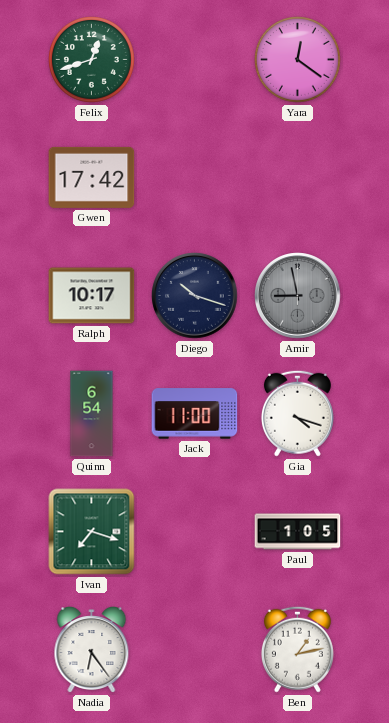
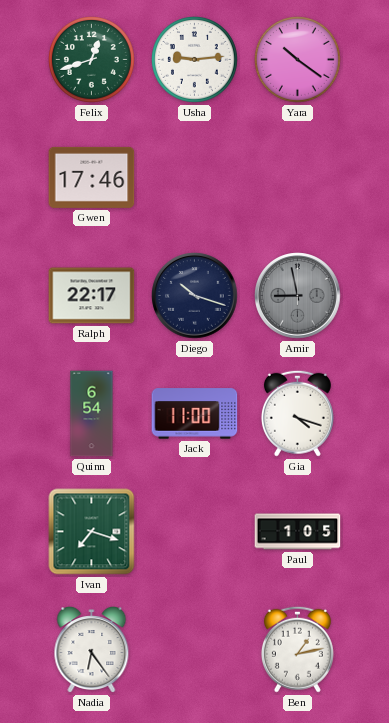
Usha: none -> 9:14 (195, 60)
Yara: 12:21 -> 10:21 (298, 60)
Gwen: 17:42 -> 17:46 (92, 177)
Ralph: 10:17 -> 22:17 (92, 296)
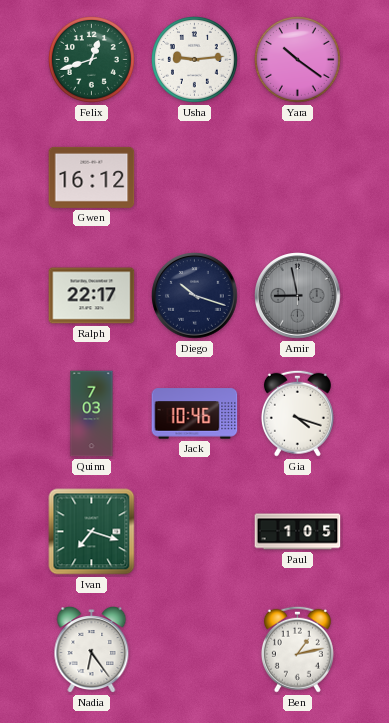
Gwen: 17:46 -> 16:12 (92, 177)
Quinn: 6:54 -> 7:03 (92, 414)
Jack: 11:00 -> 10:46 (195, 414)
